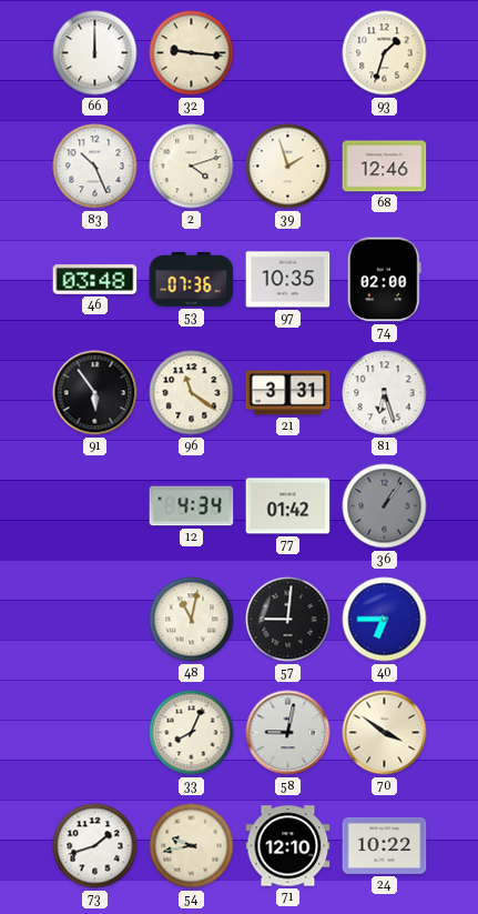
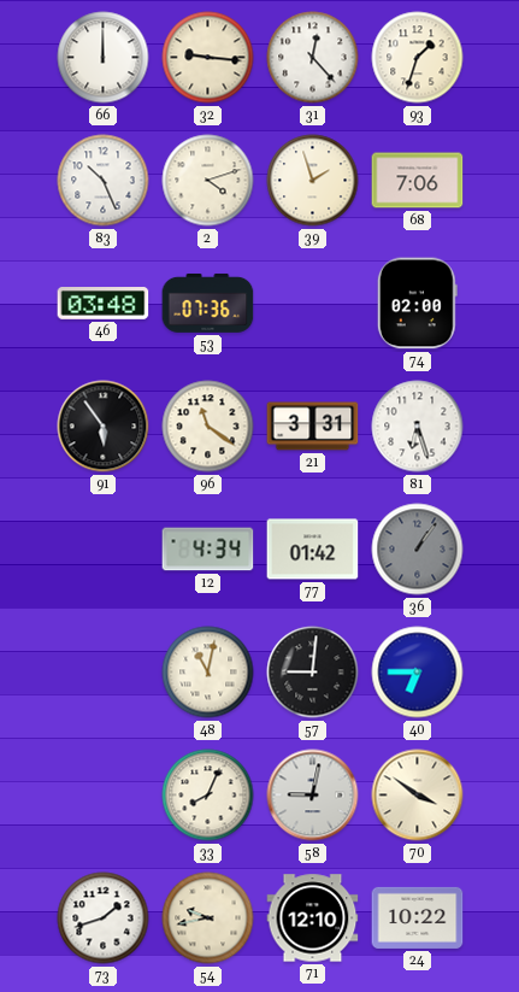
31: none -> 12:23 (313, 58)
68: 12:46 -> 7:06 (418, 181)
97: 10:35 -> none (288, 280)
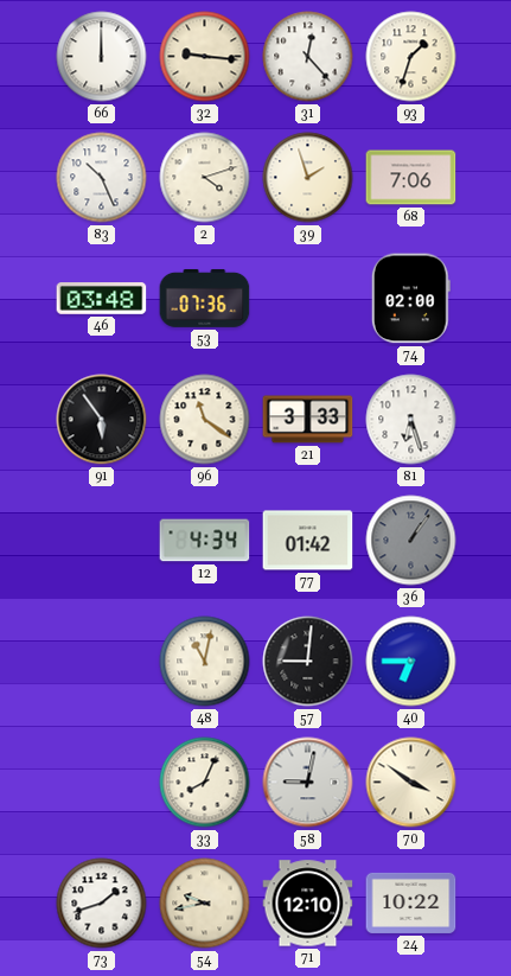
21: 3:31 -> 3:33 (308, 420)
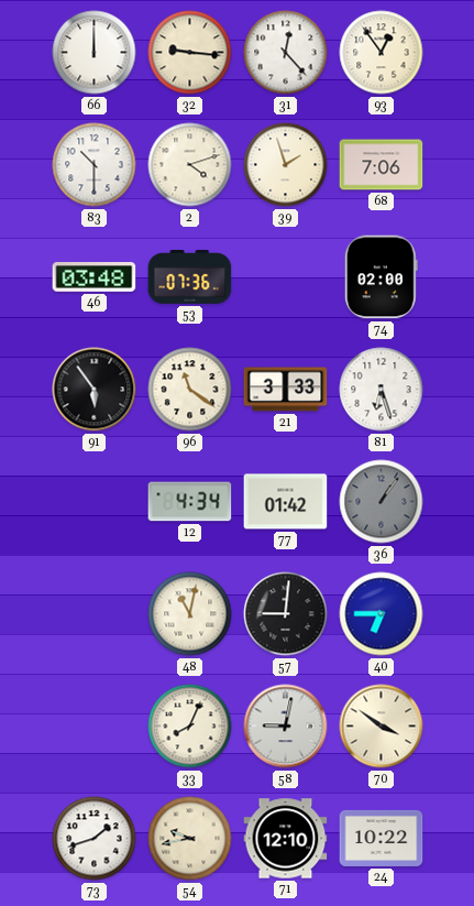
93: 1:33 -> 12:54 (382, 53)
83: 10:26 -> 10:30 (95, 165)
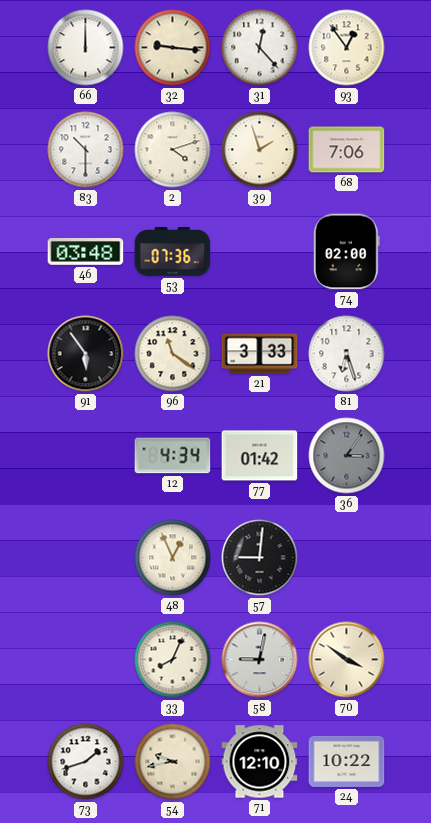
36: 1:06 -> 3:06 (347, 456)
48: 11:02 -> 12:56 (173, 558)
40: 6:45 -> none (382, 614)
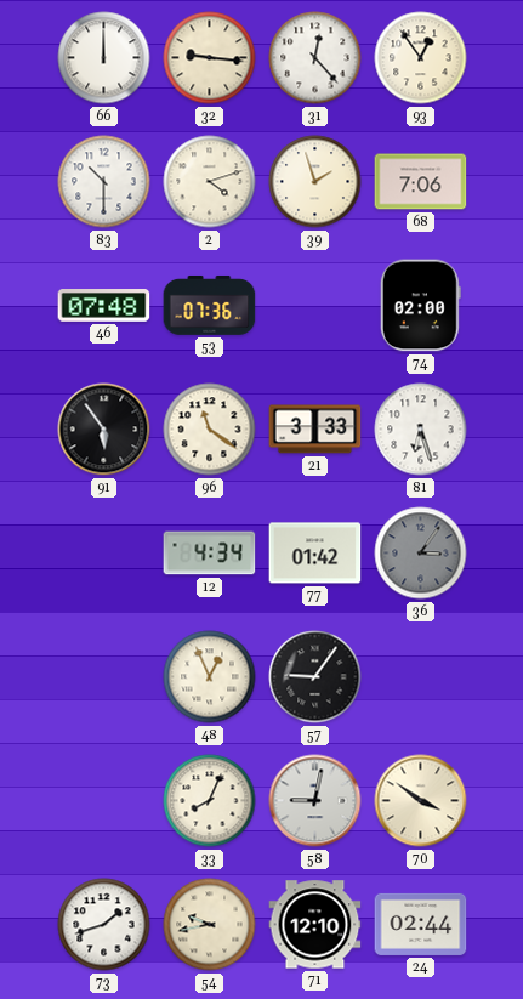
46: 03:48 -> 07:48 (104, 306)
57: 9:01 -> 9:06 (315, 677)
24: 10:22 -> 02:44 (421, 924)
